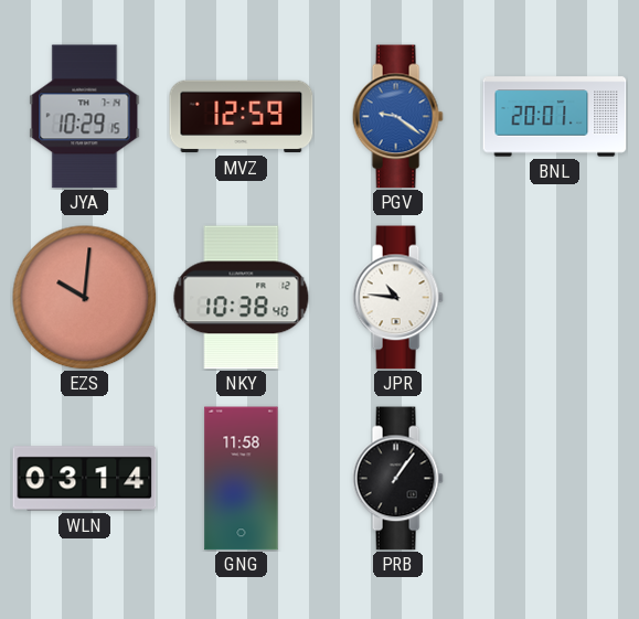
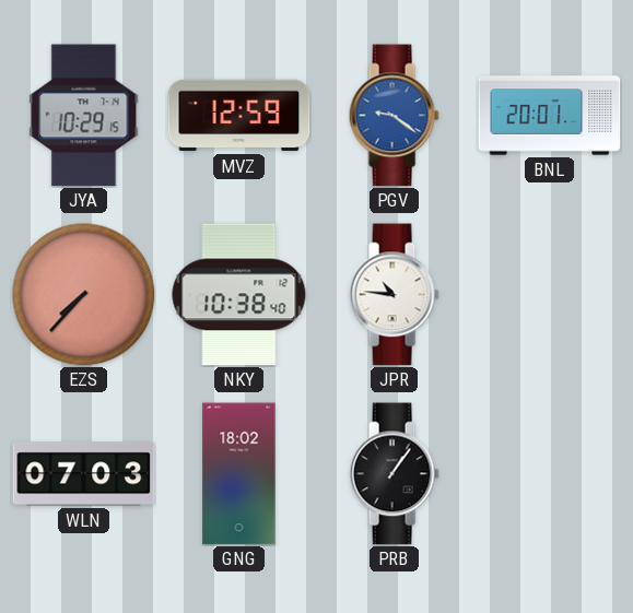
EZS: 10:01 -> 7:37 (84, 295)
WLN: 03:14 -> 07:03 (84, 474)
GNG: 11:58 -> 18:02 (239, 474)
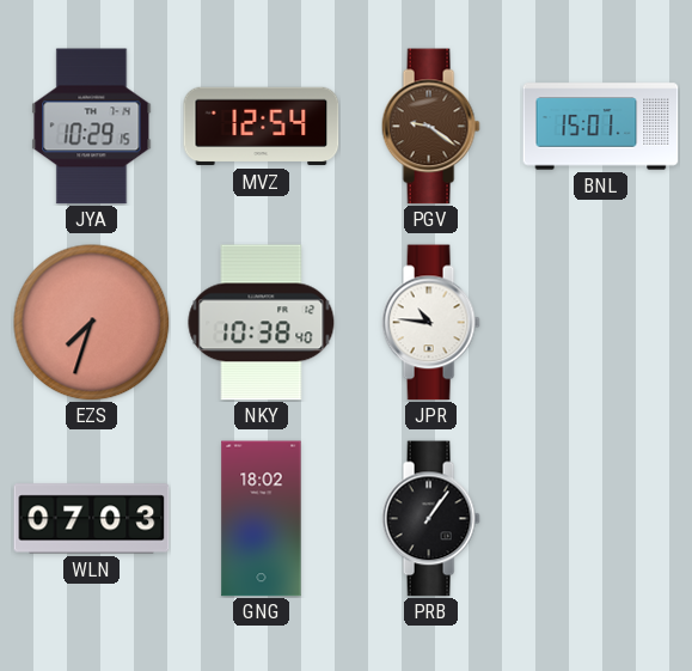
MVZ: 12:59 -> 12:54 (262, 127)
PGV dial: blue -> brown (430, 127)
BNL: 20:01 -> 15:01 (601, 127)
EZS: 7:37 -> 7:33 (92, 323)
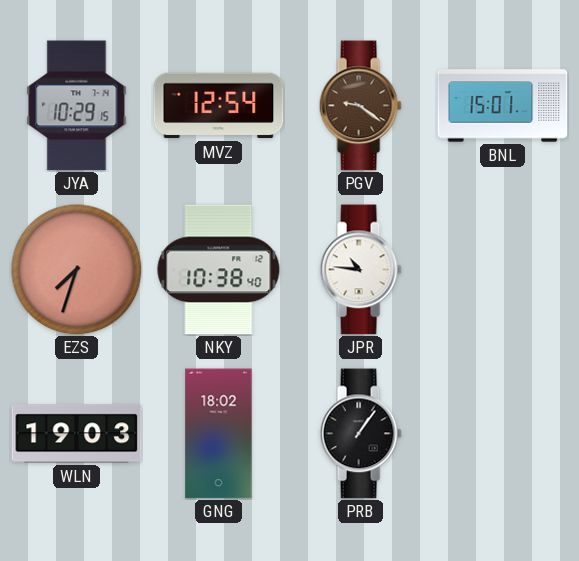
WLN: 07:03 -> 19:03 (77, 434)
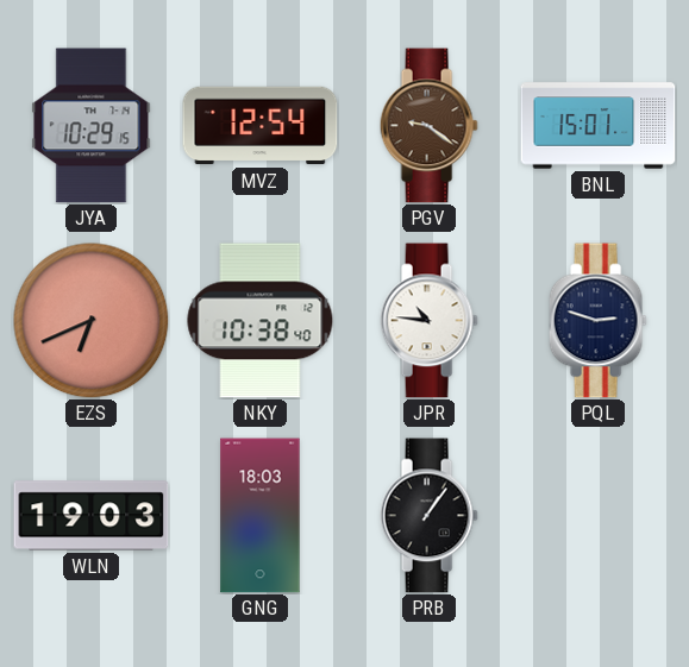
EZS: 7:33 -> 6:41 (92, 321)
PQL: none -> 2:48 (597, 321)
GNG: 18:02 -> 18:03 (261, 516)
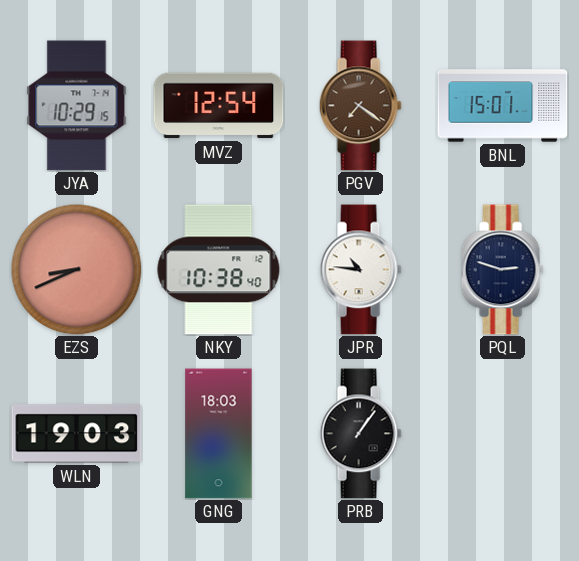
PGV: 9:21 -> 7:21 (360, 106)
EZS: 6:41 -> 8:41 (77, 270)
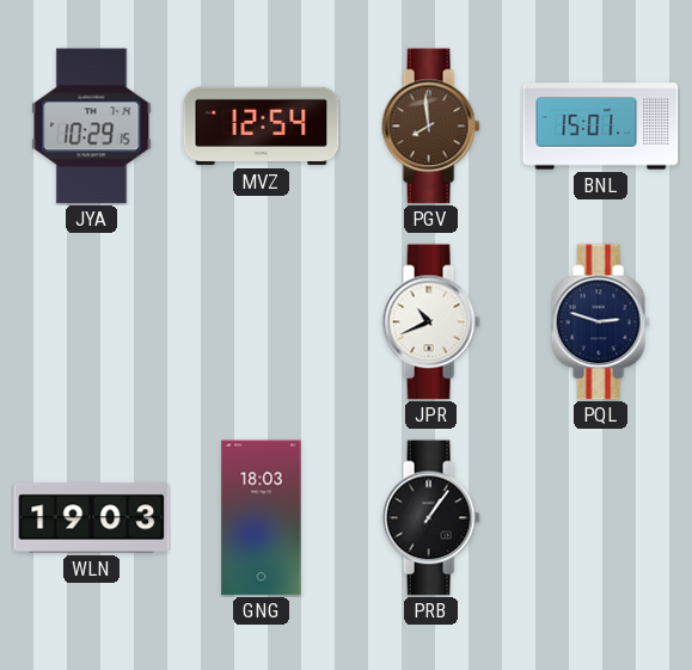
PGV: 7:21 -> 7:59 (430, 127)
EZS: 8:41 -> none (77, 270)
NKY: 10:38 -> none (219, 270)
JPR: 10:46 -> 10:41 (430, 322)
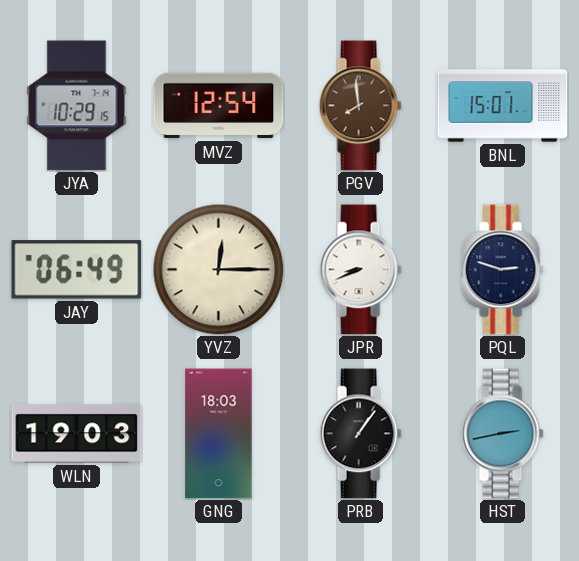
JAY: none -> 06:49 (77, 270)
YVZ: none -> 12:15 (219, 270)
JPR: 10:41 -> 8:41 (360, 270)
HST: none -> 2:43 (502, 434)
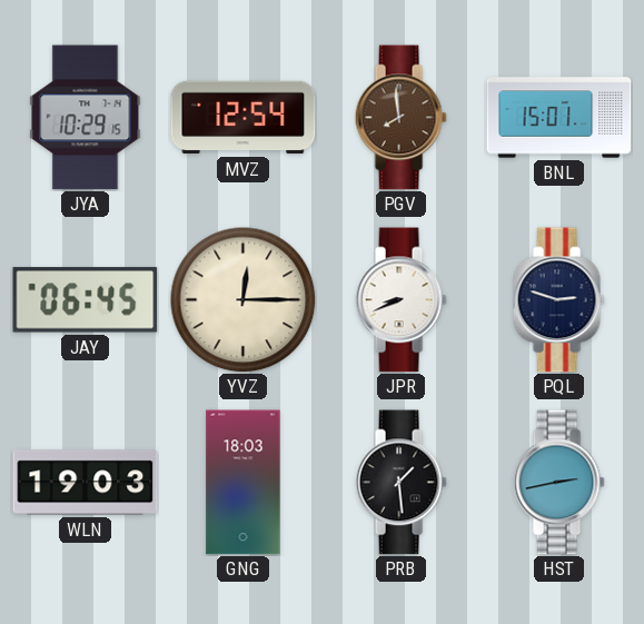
JAY: 06:49 -> 06:45 (86, 300)
PRB: 1:06 -> 1:29 (400, 483)
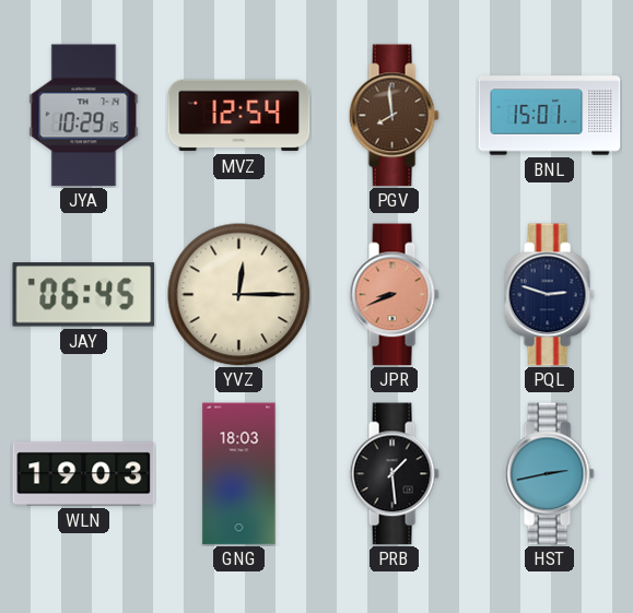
JPR dial: white -> salmon (394, 295)
